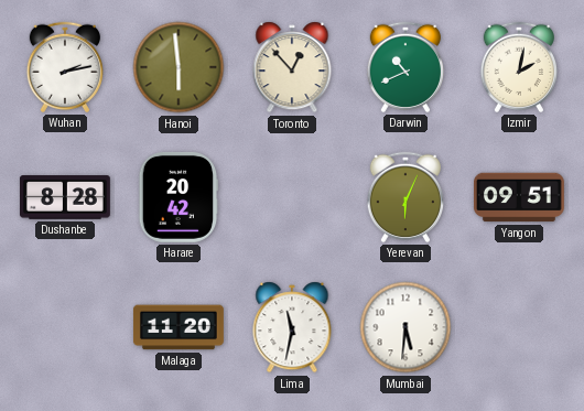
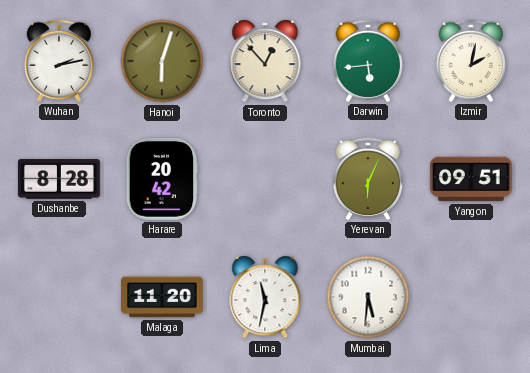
Hanoi: 5:59 -> 6:03 (162, 61)
Darwin: 10:41 -> 5:44 (367, 61)
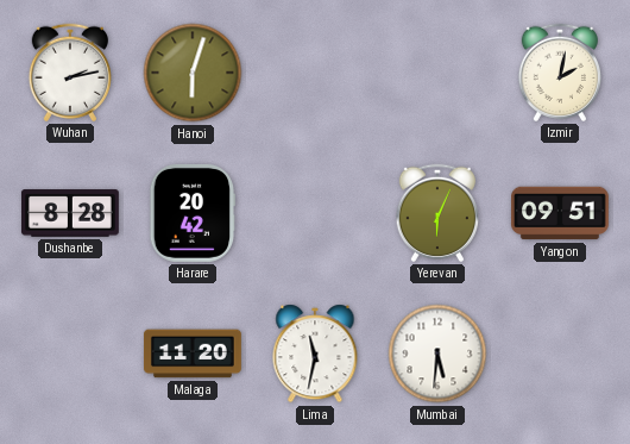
Toronto: 12:53 -> none (265, 61)
Darwin: 5:44 -> none (367, 61)
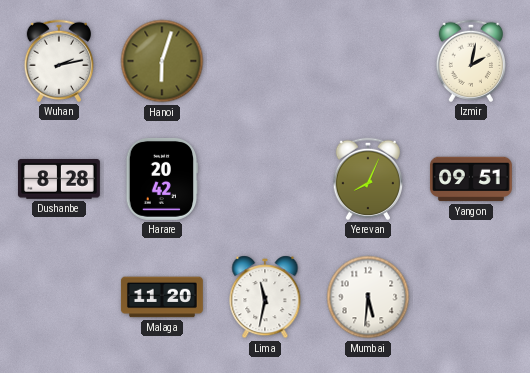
Yerevan: 6:04 -> 8:04 (367, 179)
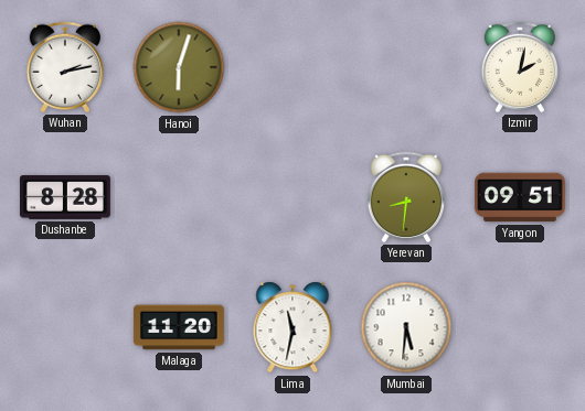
Harare: 20:42 -> none (162, 179)
Yerevan: 8:04 -> 8:31 (405, 197)
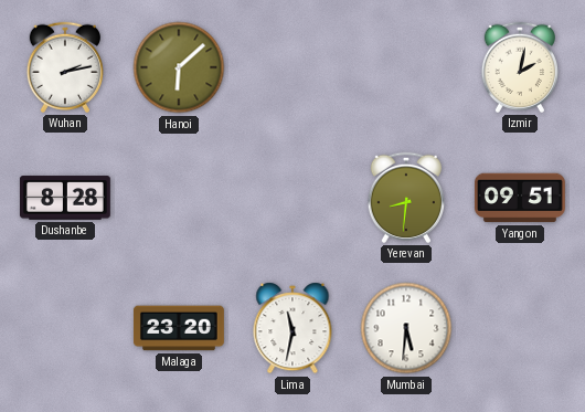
Hanoi: 6:03 -> 6:08 (179, 67)
Malaga: 11:20 -> 23:20 (179, 328)
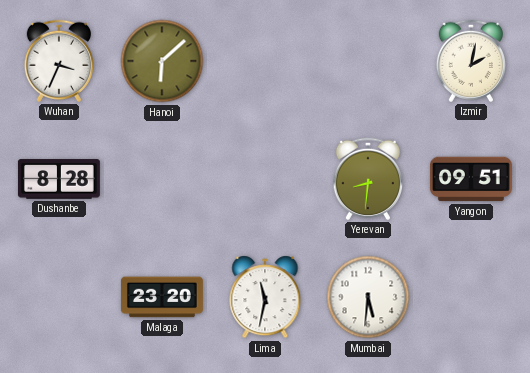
Wuhan: 2:13 -> 3:34 (58, 61)
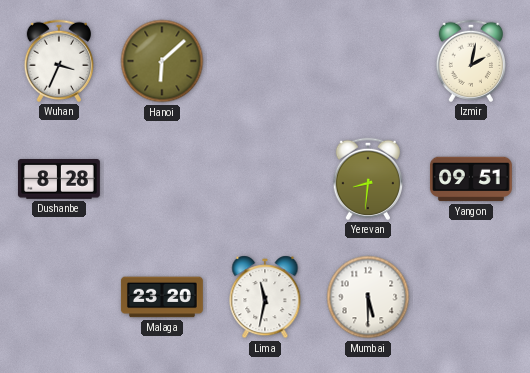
Mumbai: 5:31 -> 5:30 (368, 297)
